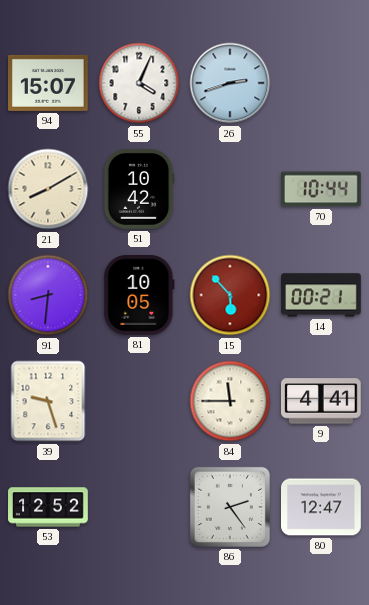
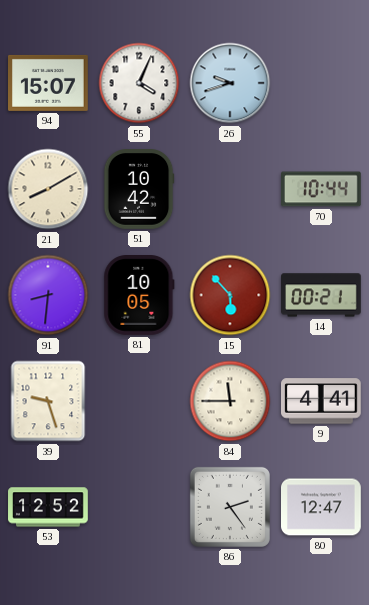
26: 2:42 -> 9:42 (230, 83)
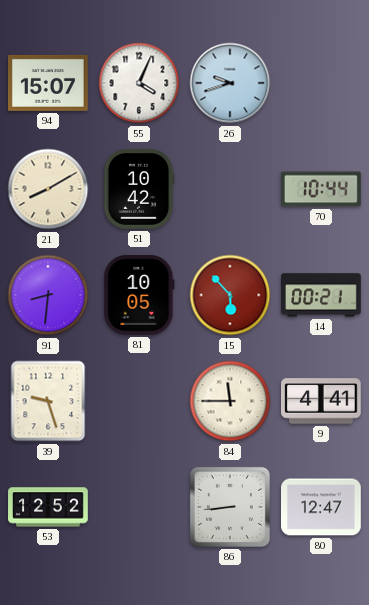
86: 2:24 -> 8:44 (230, 507)
